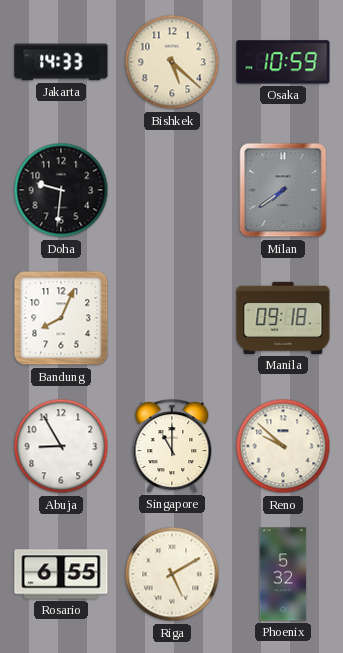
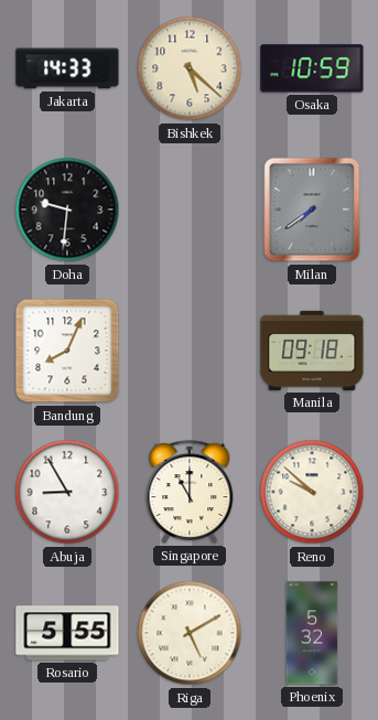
Rosario: 6:55 -> 5:55 (67, 633)
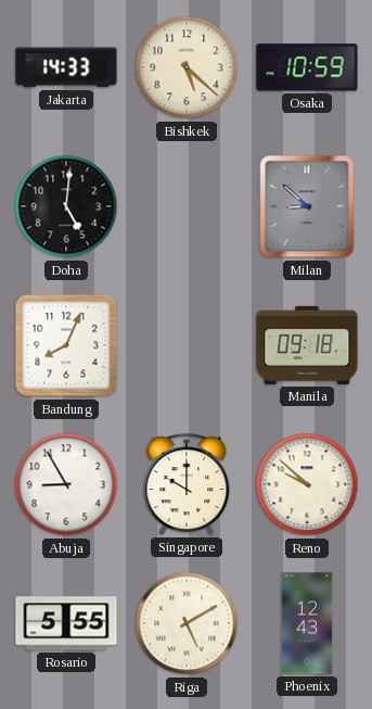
Doha: 9:31 -> 5:01 (66, 206)
Milan: 7:39 -> 8:52 (307, 206)
Singapore: 11:00 -> 10:00 (187, 484)
Phoenix: 5:32 -> 12:43 (307, 623)
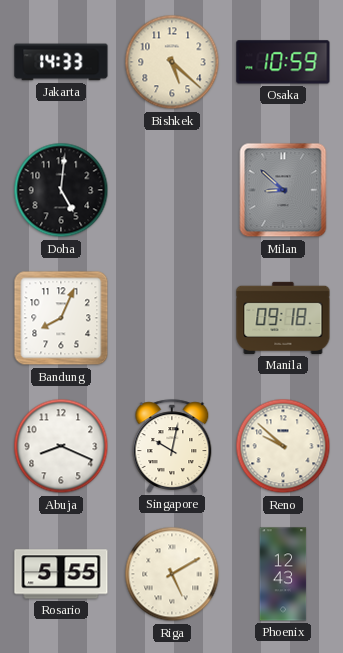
Abuja: 8:55 -> 8:19 (61, 446)
Singapore: 10:00 -> 10:02 (172, 446)
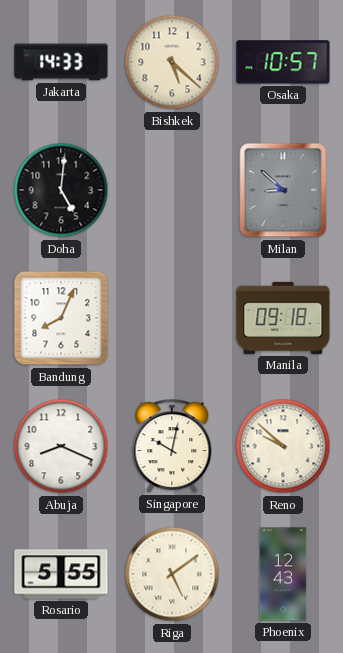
Osaka: 10:59 -> 10:57 (283, 62)
Riga: 5:10 -> 5:09 (172, 574)
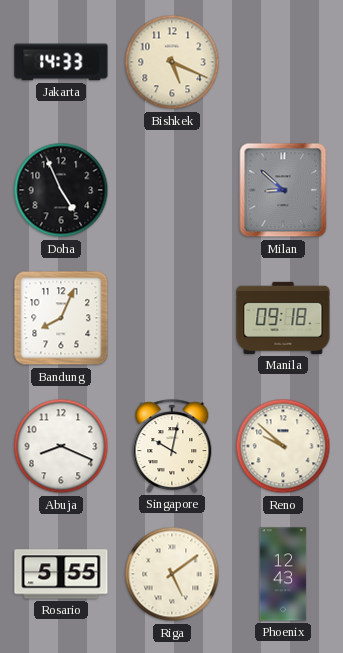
Bishkek: 5:22 -> 5:19 (172, 62)
Osaka: 10:57 -> none (283, 62)
Doha: 5:01 -> 4:56 (61, 190)
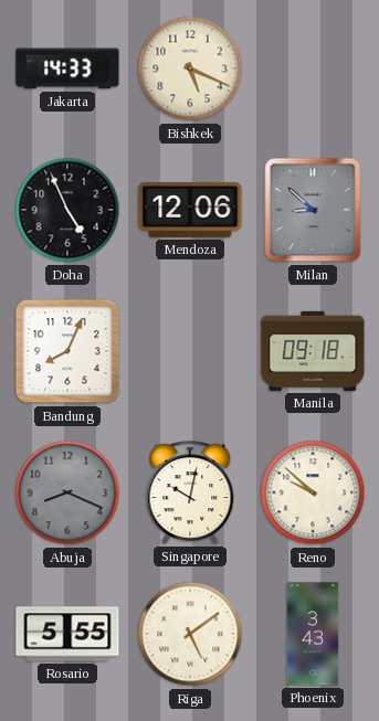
Mendoza: none -> 12:06 (190, 210)
Abuja dial: white -> grey (67, 492)
Phoenix: 12:43 -> 3:43 (313, 634)
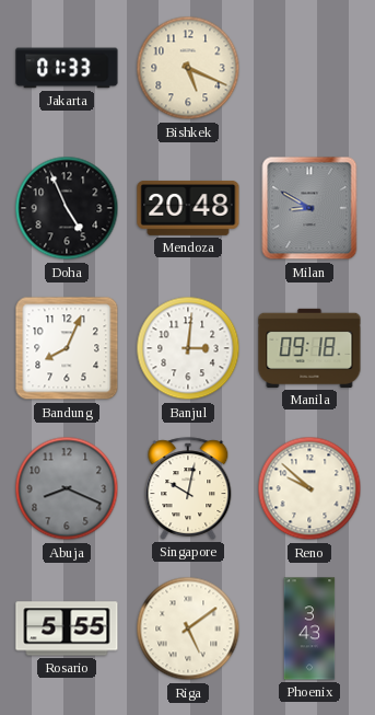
Jakarta: 14:33 -> 01:33 (67, 68)
Mendoza: 12:06 -> 20:48 (188, 208)
Milan: 8:52 -> 8:50 (309, 208)
Banjul: none -> 3:01 (188, 348)
